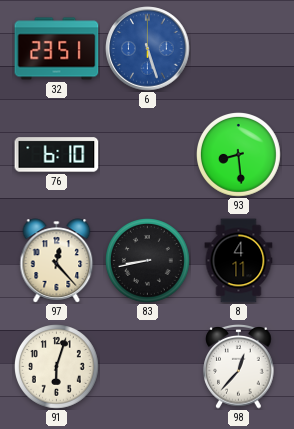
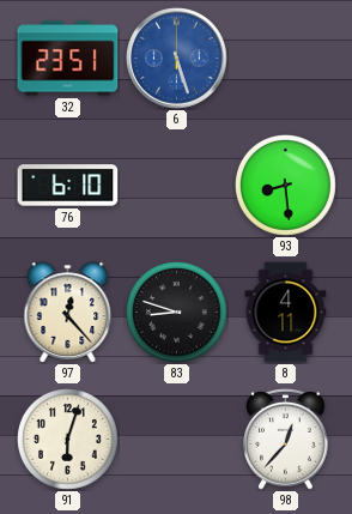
83: 8:43 -> 8:48 (177, 313)
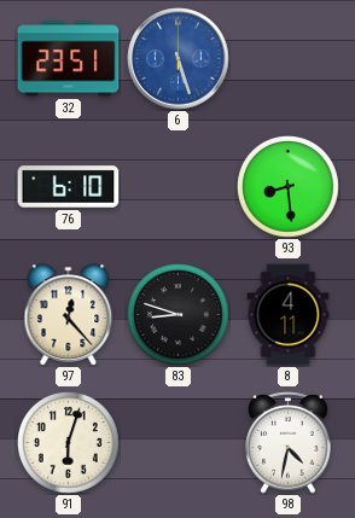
98: 12:37 -> 4:32 (289, 443)
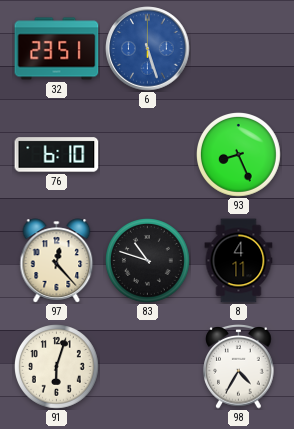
93: 8:29 -> 8:26 (239, 155)
83: 8:48 -> 10:48 (148, 261)
98: 4:32 -> 4:35 (239, 367)
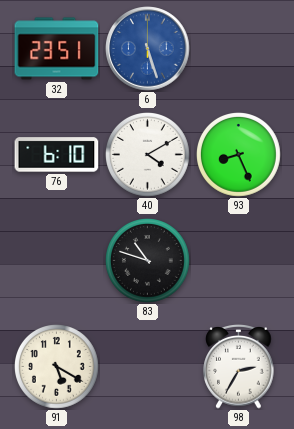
40: none -> 4:10 (148, 155)
97: 12:23 -> none (57, 261)
8: 4:11 -> none (239, 261)
91: 6:03 -> 5:20 (57, 367)
98: 4:35 -> 2:35 (239, 367)
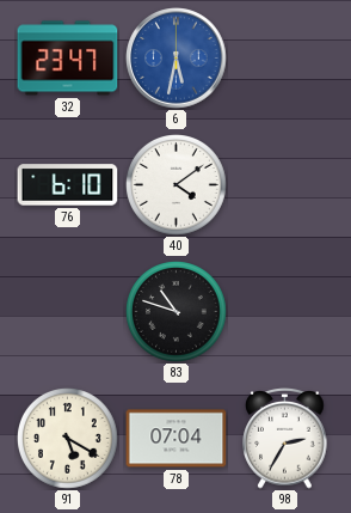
32: 23:51 -> 23:47 (68, 59)
6: 5:27 -> 5:32 (177, 59)
40: 4:10 -> 4:09 (177, 185)
93: 8:26 -> none (239, 155)
78: none -> 07:04 (177, 439)
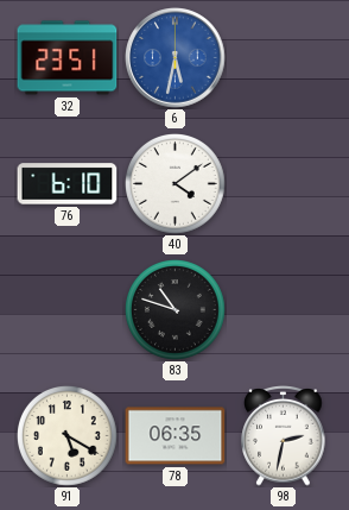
32: 23:47 -> 23:51 (68, 58)
78: 07:04 -> 06:35 (176, 436)
98: 2:35 -> 2:32 (284, 436)
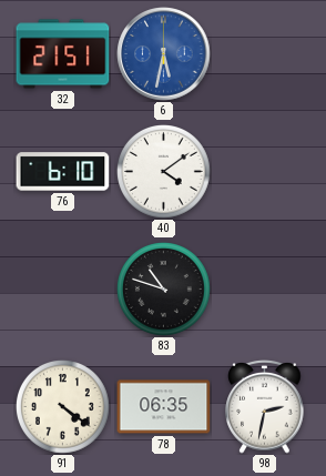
32: 23:51 -> 21:51 (63, 54)
91: 5:20 -> 4:21 (63, 407)
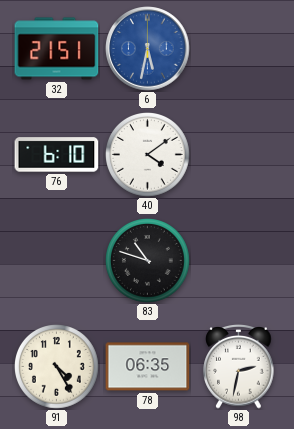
91: 4:21 -> 4:25 (57, 367)
